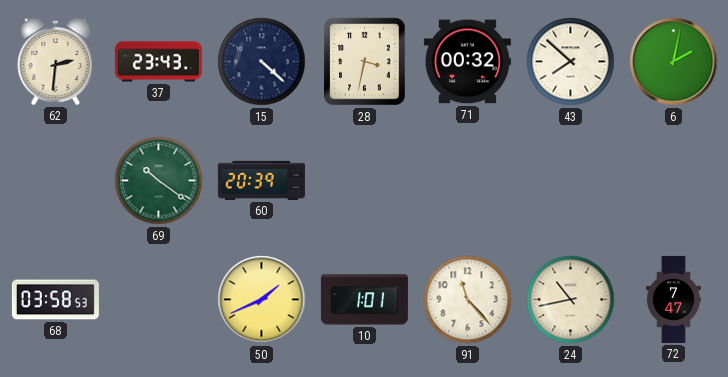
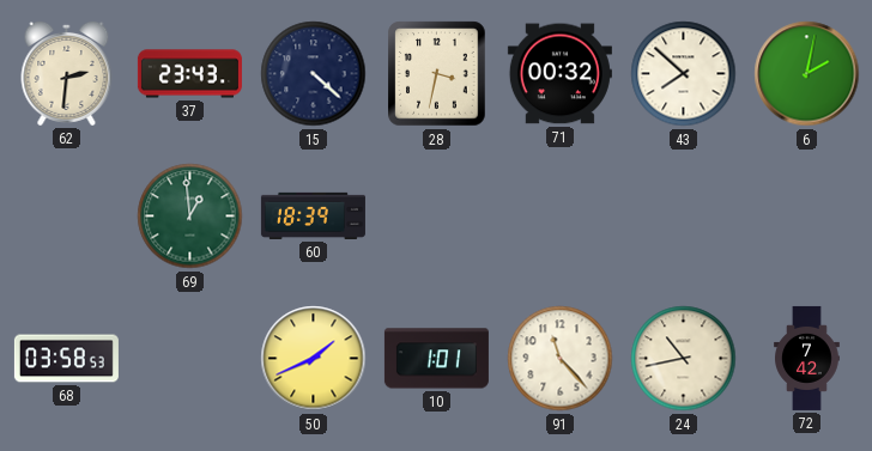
69: 10:21 -> 12:59 (190, 217)
60: 20:39 -> 18:39 (313, 215)
72: 7:47 -> 7:42 (807, 358)
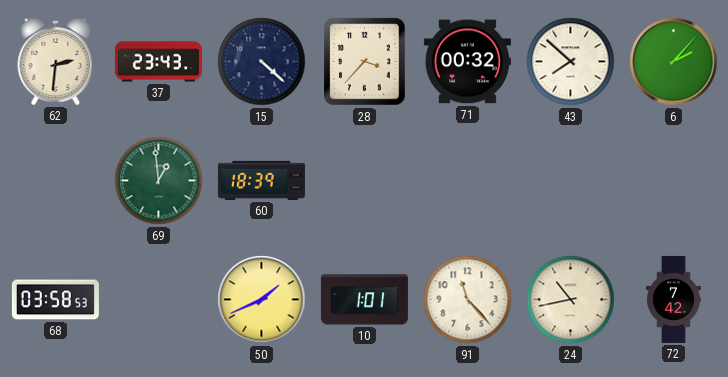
28: 3:32 -> 3:37 (365, 62)
6: 2:02 -> 2:07 (674, 62)
